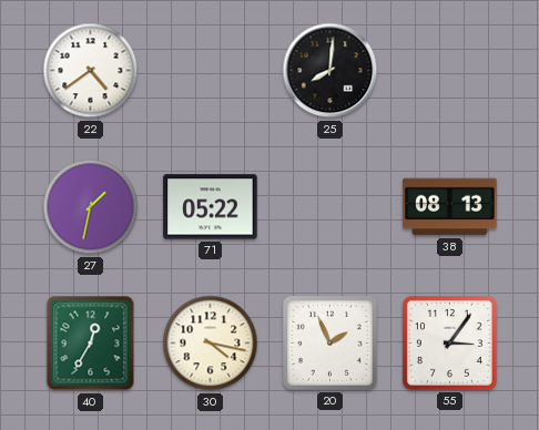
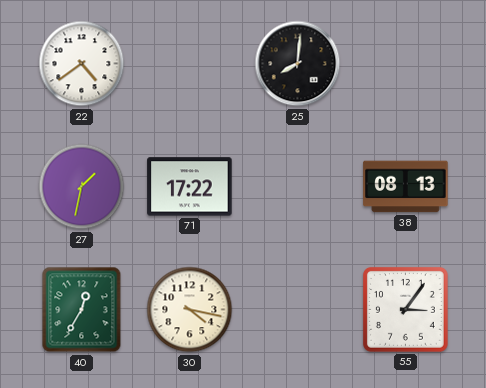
71: 05:22 -> 17:22 (190, 187)
20: 1:56 -> none (329, 342)
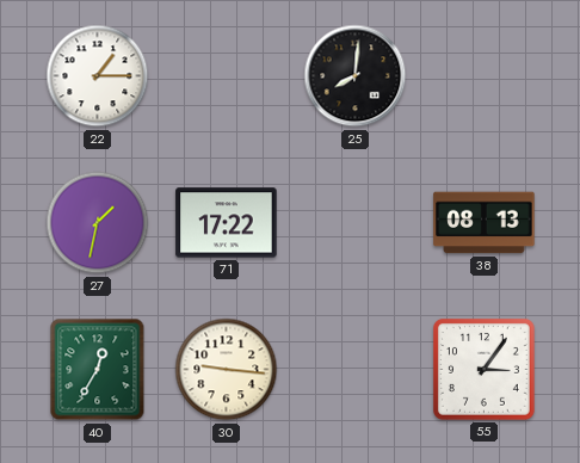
22: 4:39 -> 1:15 (98, 76)
30: 4:17 -> 9:16 (227, 370)
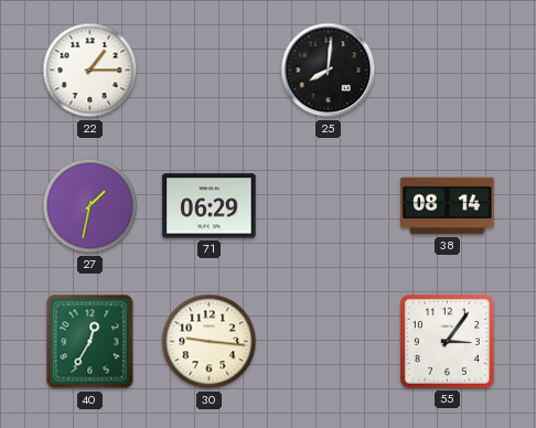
71: 17:22 -> 06:29 (210, 206)
38: 08:13 -> 08:14 (448, 206)
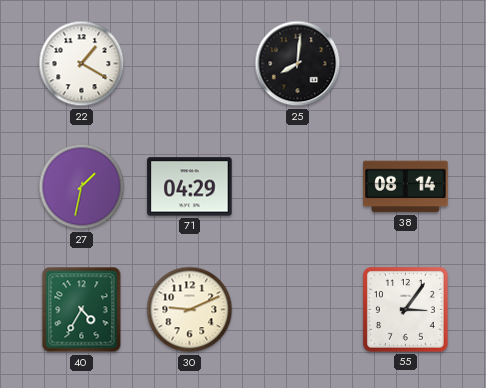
22: 1:15 -> 1:20 (82, 64)
71: 06:29 -> 04:29 (190, 187)
40: 12:35 -> 4:35 (82, 310)
30: 9:16 -> 9:11 (190, 310)
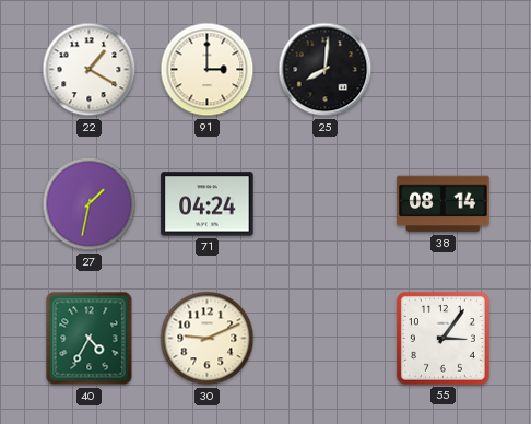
91: none -> 3:00 (208, 70)
71: 04:29 -> 04:24 (208, 204)
